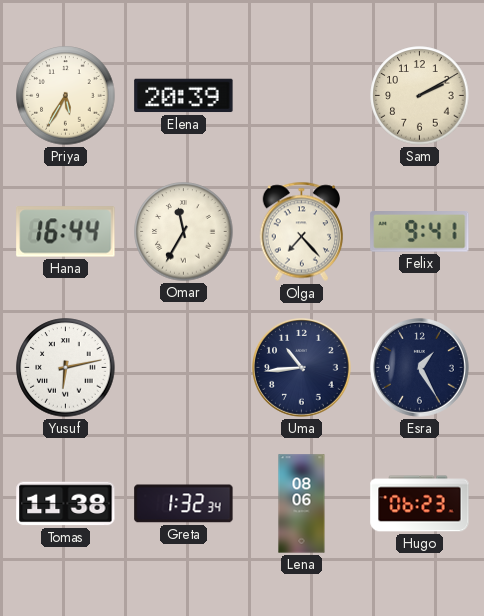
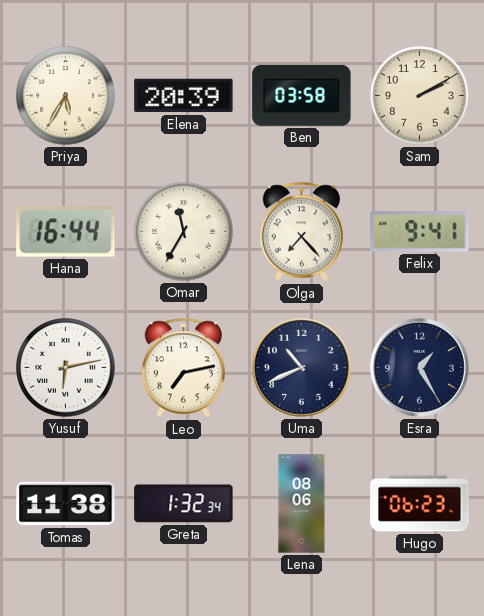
Ben: none -> 03:58 (302, 95)
Leo: none -> 7:13 (183, 368)
Uma: 10:44 -> 10:41 (302, 368)
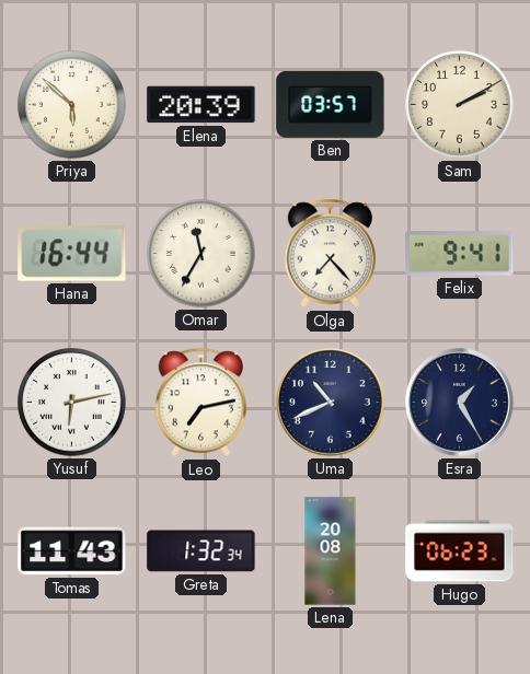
Priya: 5:35 -> 5:52 (72, 105)
Ben: 03:58 -> 03:57 (331, 104)
Tomas: 11:38 -> 11:43 (72, 551)
Lena: 08:06 -> 20:08 (331, 551)
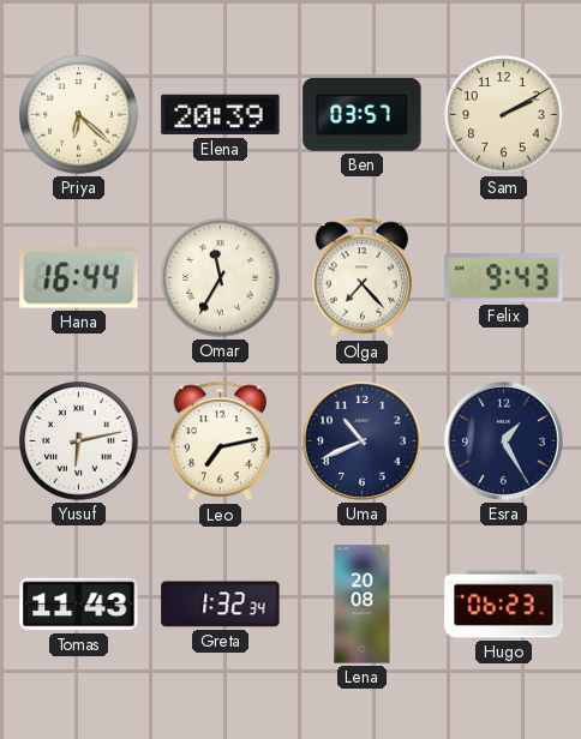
Priya: 5:52 -> 6:22 (79, 115)
Felix: 9:41 -> 9:43 (504, 278)
